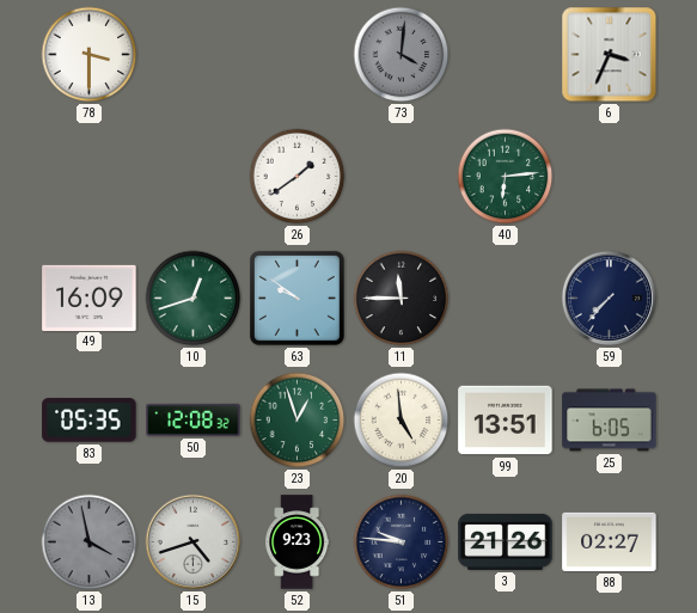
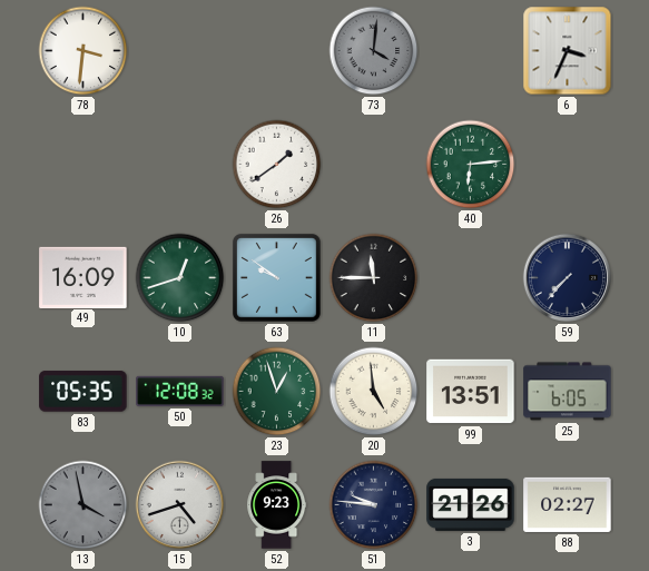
78: 3:30 -> 3:31 (83, 51)
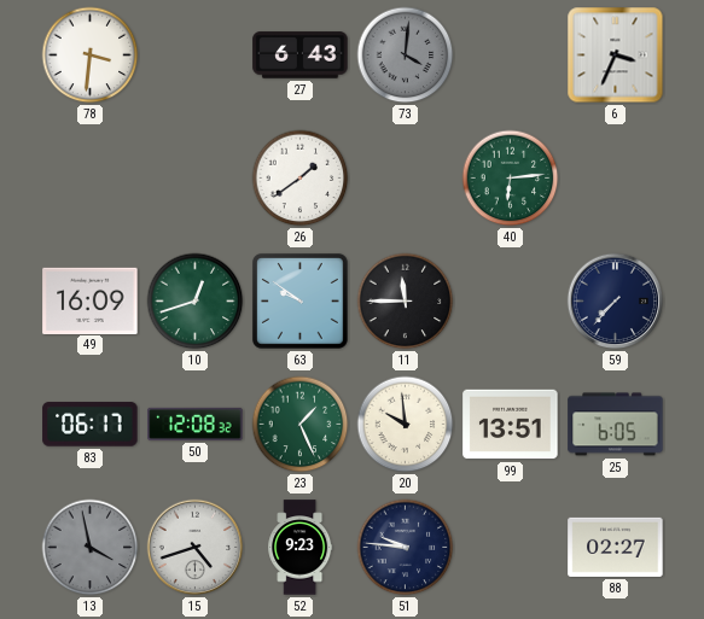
27: none -> 6:43 (301, 56)
83: 05:35 -> 06:17 (91, 425)
23: 12:57 -> 1:26 (301, 425)
20: 4:59 -> 9:59 (406, 425)
3: 21:26 -> none (471, 504)
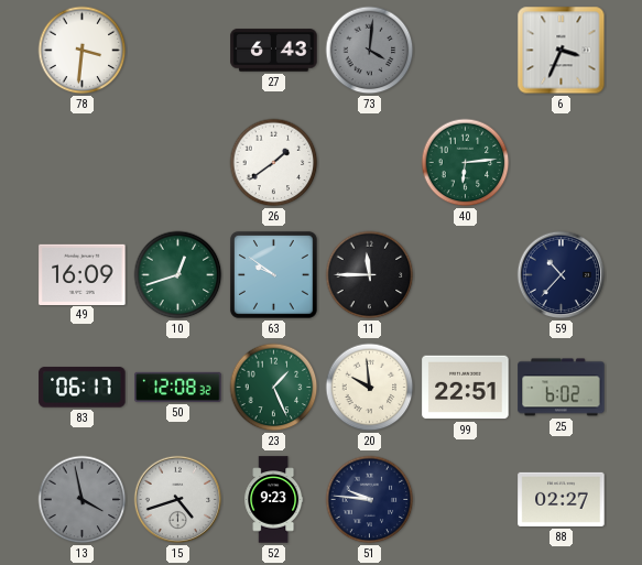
59: 7:37 -> 10:37 (562, 275)
99: 13:51 -> 22:51 (466, 388)
25: 6:05 -> 6:02 (562, 388)
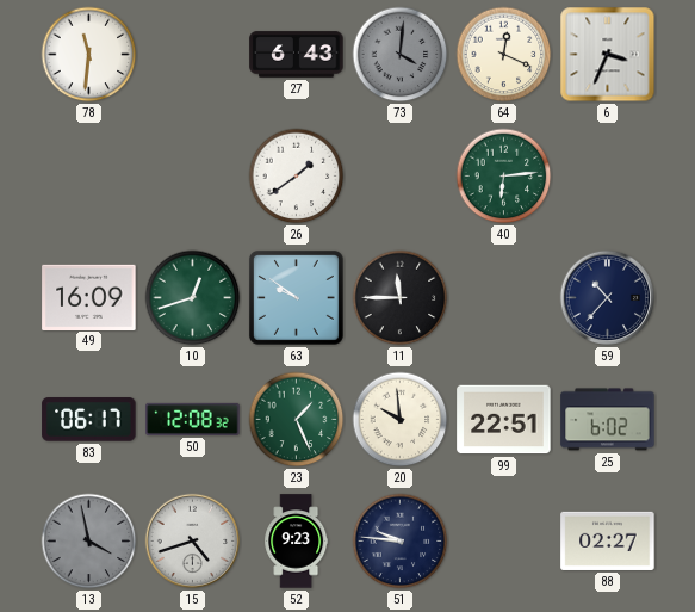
78: 3:31 -> 11:31 (89, 55)
64: none -> 12:19 (504, 55)
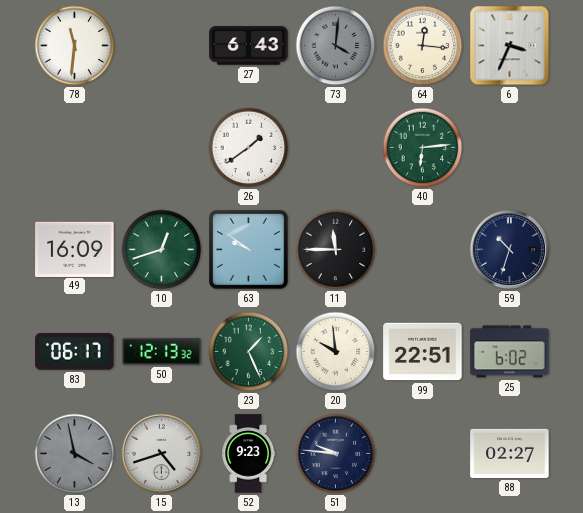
64: 12:19 -> 12:16 (423, 46)
59: 10:37 -> 10:33 (510, 250)
50: 12:08 -> 12:13 (162, 351)
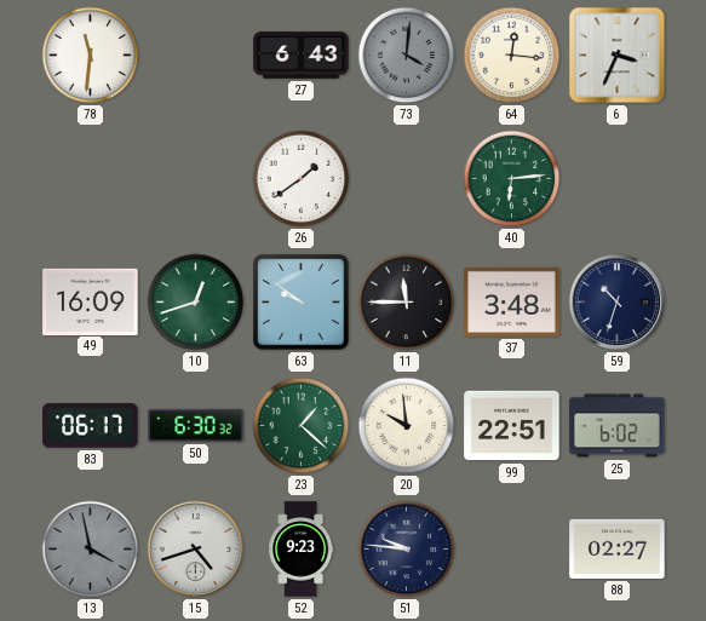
37: none -> 3:48 (512, 301)
50: 12:13 -> 6:30 (196, 425)
23: 1:26 -> 1:22 (302, 426)
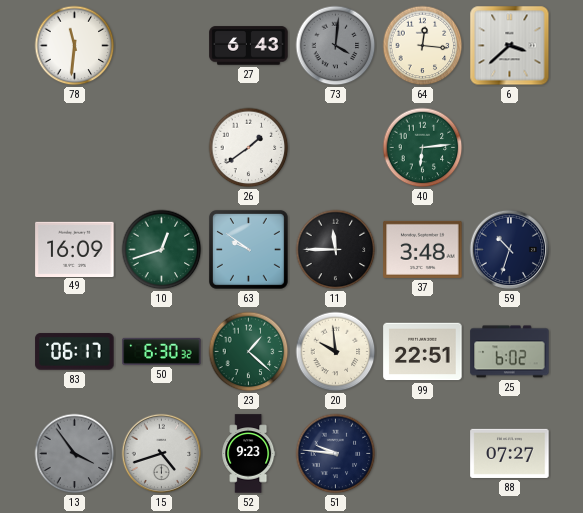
6: 3:34 -> 3:38 (510, 46)
13: 3:58 -> 3:54 (75, 454)
88: 02:27 -> 07:27 (510, 453)
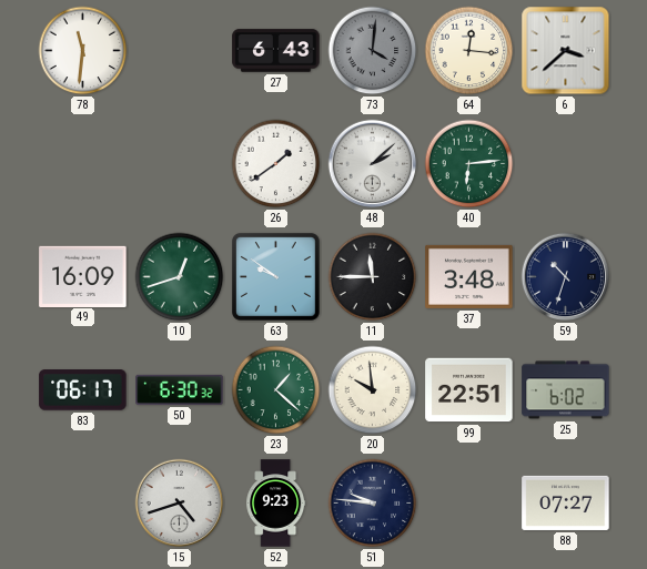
48: none -> 2:08 (373, 164)
13: 3:54 -> none (75, 454)
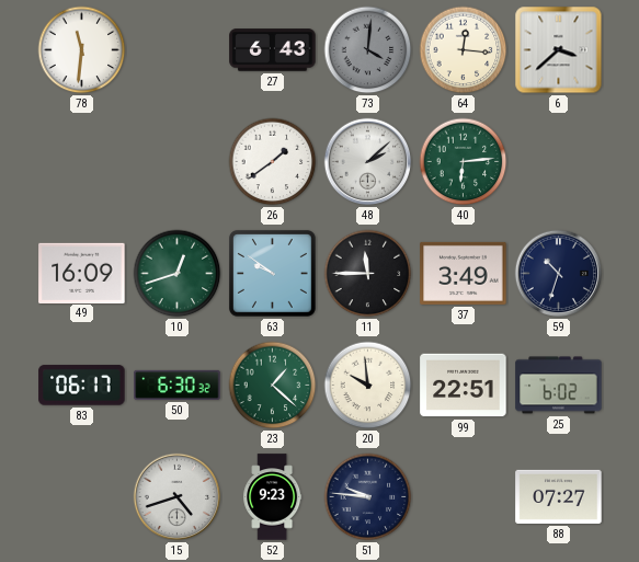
37: 3:48 -> 3:49 (464, 273)
